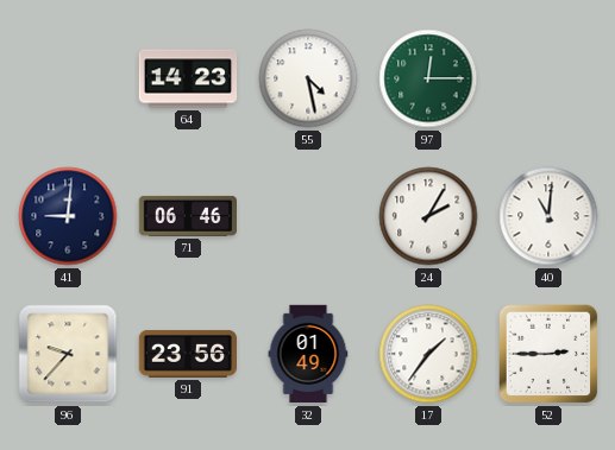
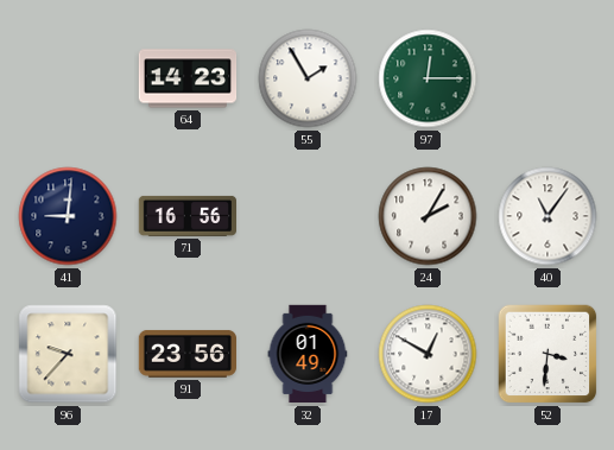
55: 4:28 -> 1:55 (308, 78)
71: 06:46 -> 16:56 (186, 216)
40: 11:01 -> 11:06 (547, 216)
17: 1:36 -> 12:50 (428, 354)
52: 2:45 -> 3:31 (547, 354)
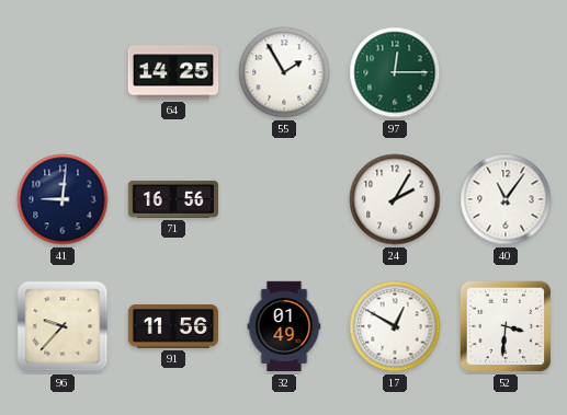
64: 14:23 -> 14:25 (173, 72)
91: 23:56 -> 11:56 (172, 326)
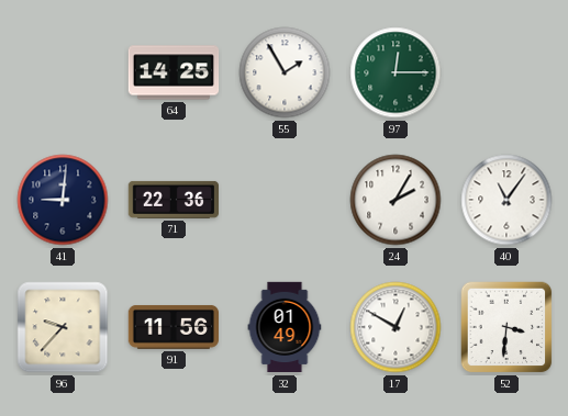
71: 16:56 -> 22:36 (172, 200)
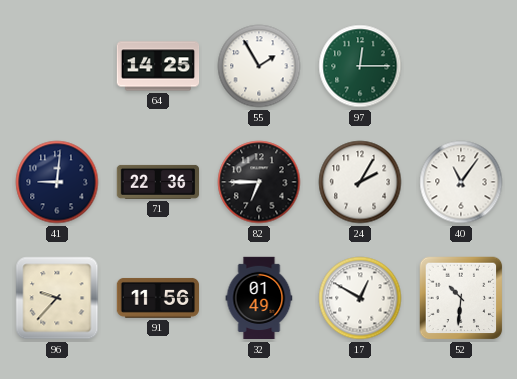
82: none -> 6:45 (259, 182)
52: 3:31 -> 10:31 (461, 298)
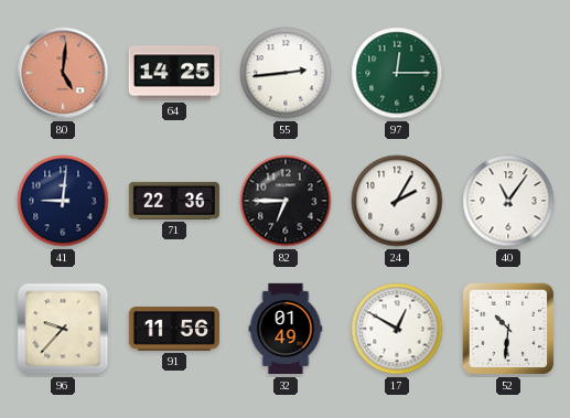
80: none -> 5:01 (63, 73)
55: 1:55 -> 2:44 (286, 73)
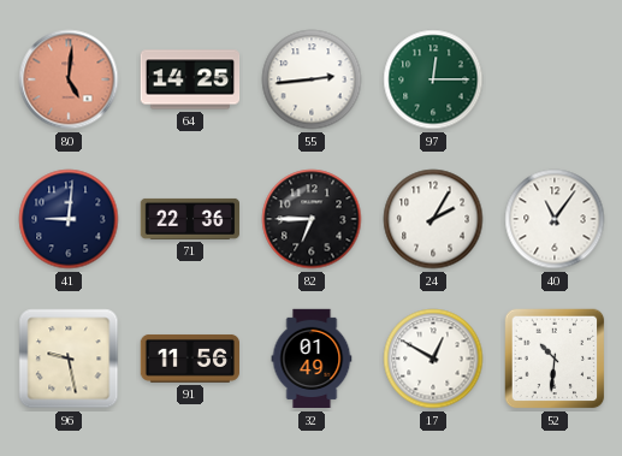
96: 9:37 -> 9:28 (69, 359)
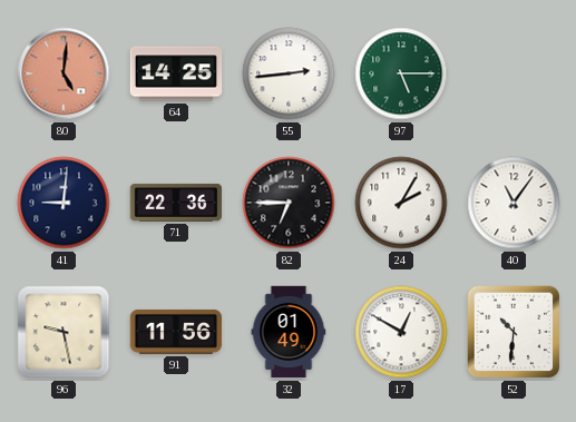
97: 12:15 -> 5:15 (401, 73)
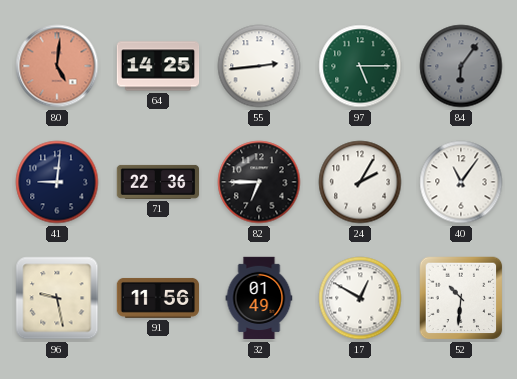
84: none -> 6:06 (461, 66)
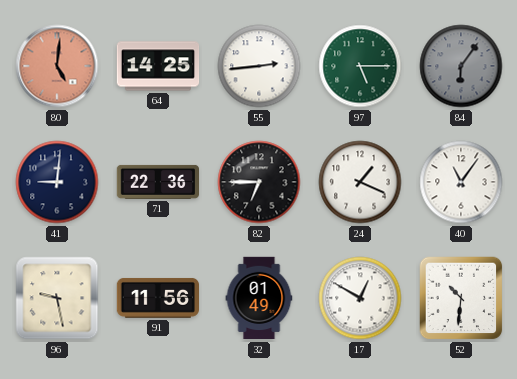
24: 2:05 -> 1:19 (360, 182)
